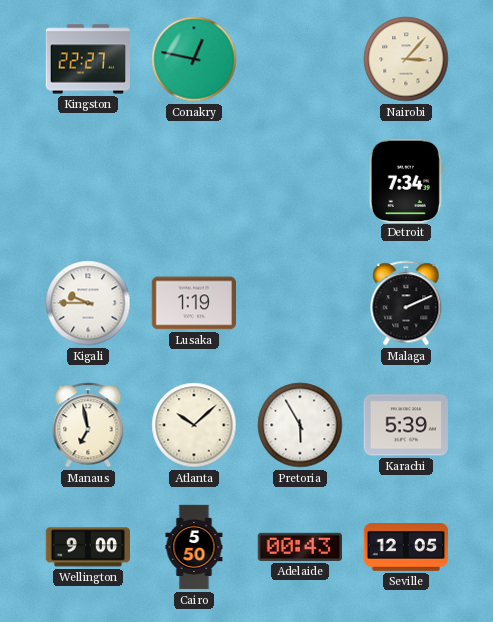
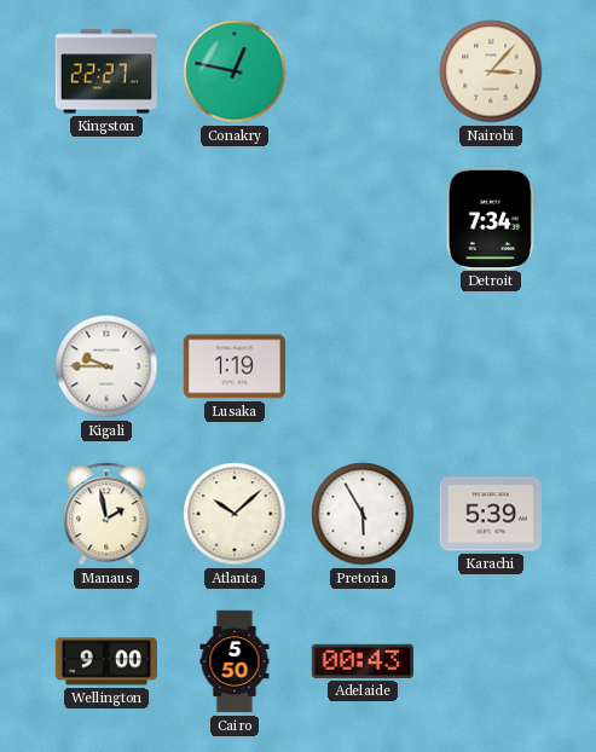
Malaga: 2:11 -> none (406, 303)
Manaus: 6:58 -> 1:58 (106, 514)
Seville: 12:05 -> none (406, 548)
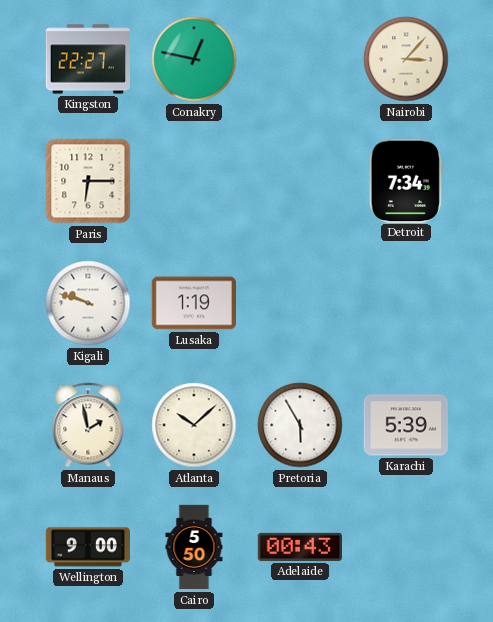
Paris: none -> 6:15 (88, 181)
Kigali: 9:45 -> 9:48 (88, 303)
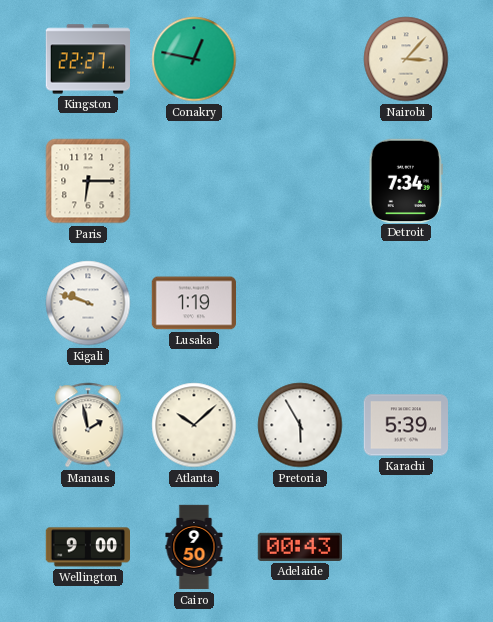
Cairo: 5:50 -> 9:50 (194, 547)
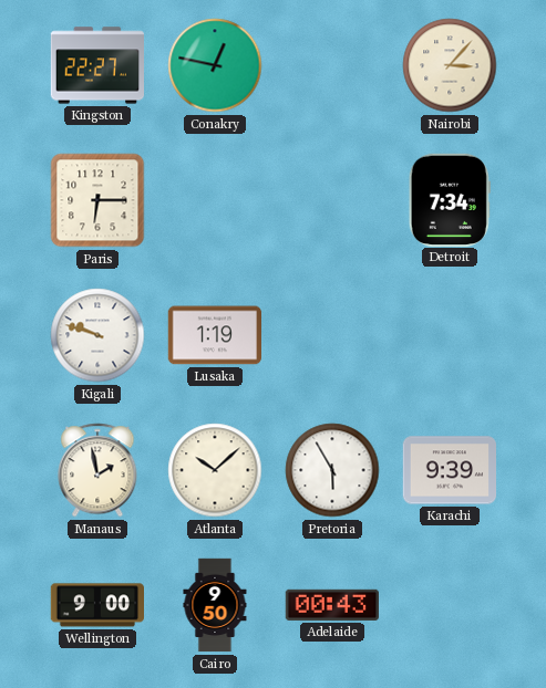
Karachi: 5:39 -> 9:39 (450, 470)
